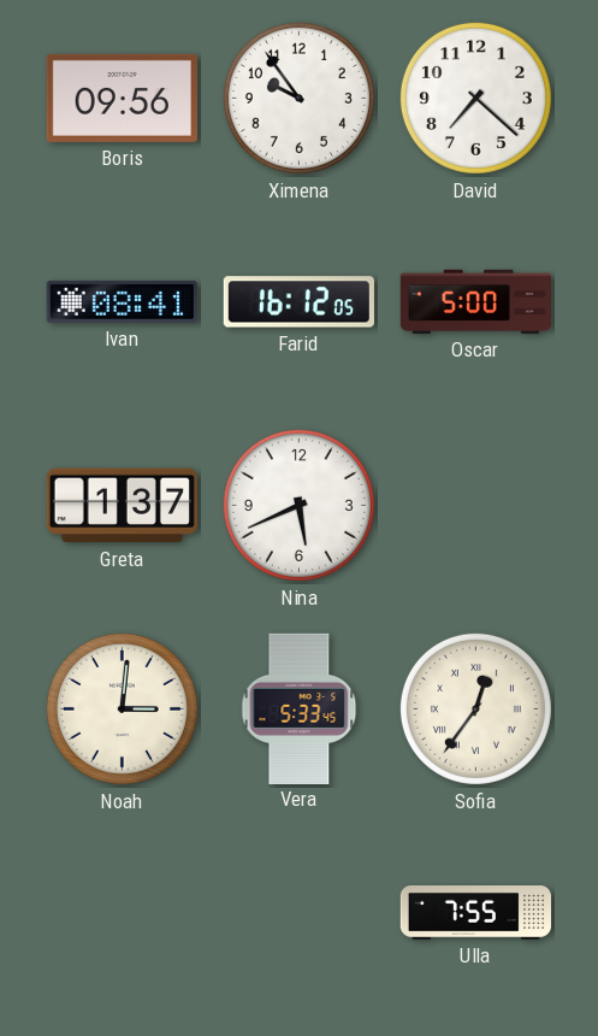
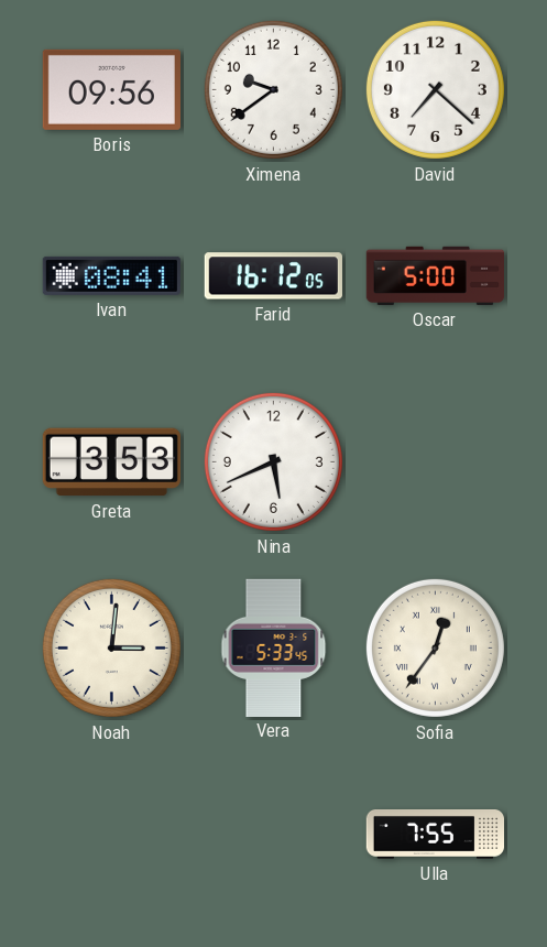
Ximena: 9:54 -> 9:39 (273, 89)
Greta: 1:37 -> 3:53 (111, 462)
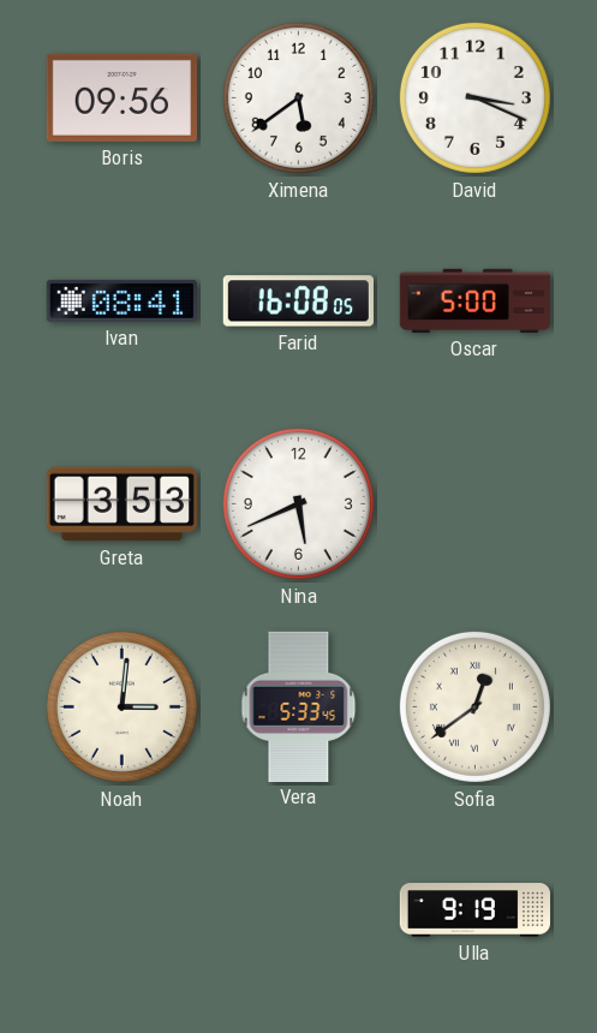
Ximena: 9:39 -> 5:39 (298, 97)
David: 7:22 -> 3:19 (474, 97)
Farid: 16:12 -> 16:08 (298, 301)
Sofia: 12:36 -> 12:39 (474, 706)
Ulla: 7:55 -> 9:19 (474, 910)
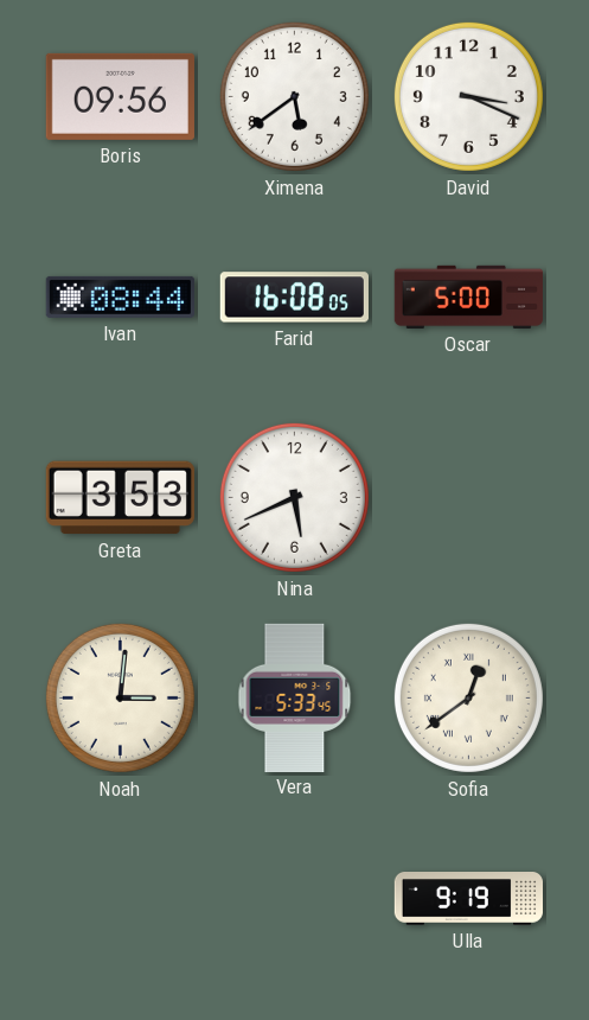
Ivan: 08:41 -> 08:44 (120, 297)
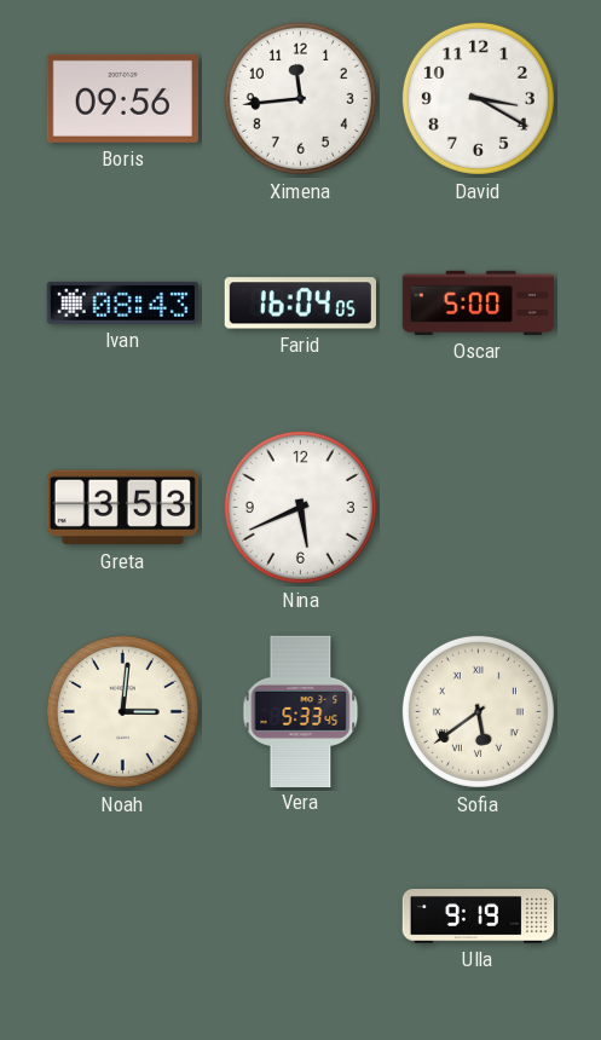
Ximena: 5:39 -> 11:44 (300, 98)
David: 3:19 -> 3:20 (478, 98)
Ivan: 08:44 -> 08:43 (122, 302)
Farid: 16:08 -> 16:04 (300, 304)
Sofia: 12:39 -> 5:39 (478, 711)
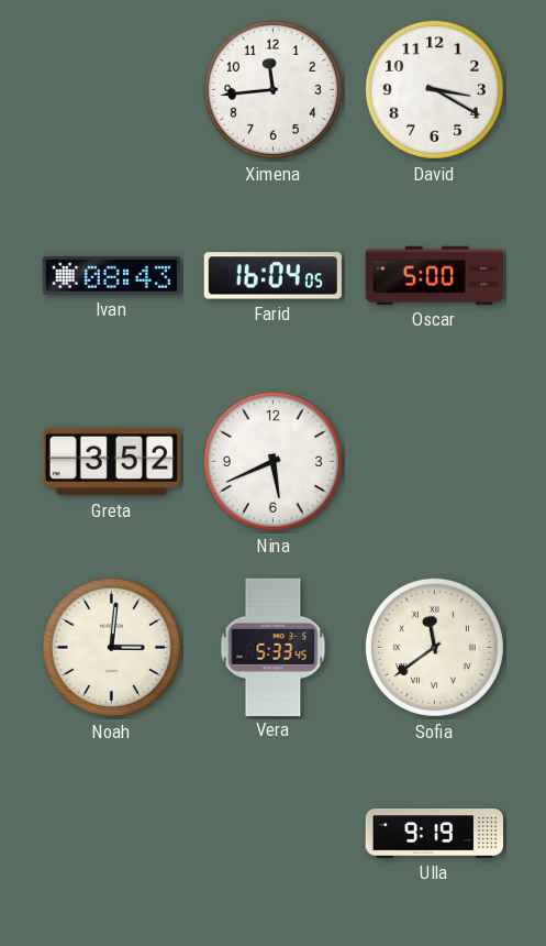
Boris: 09:56 -> none (122, 98)
Greta: 3:53 -> 3:52 (111, 462)
Sofia: 5:39 -> 11:39 (434, 647)
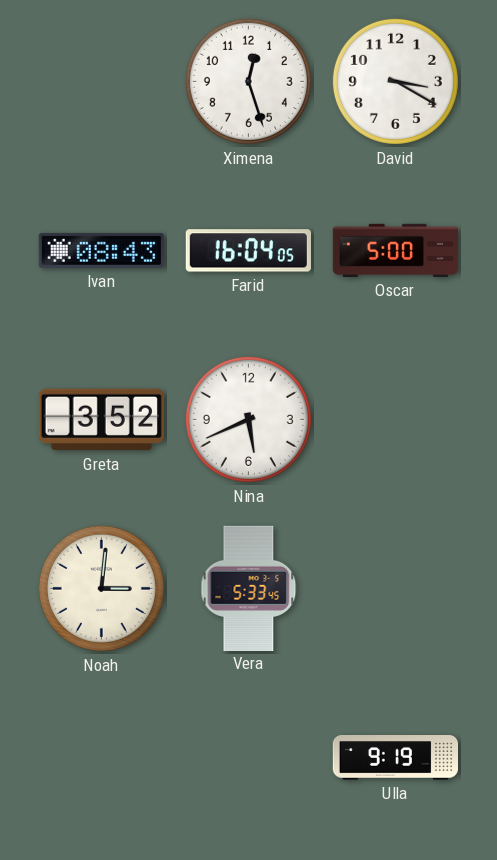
Ximena: 11:44 -> 12:27 (248, 81)
Sofia: 11:39 -> none (434, 647)
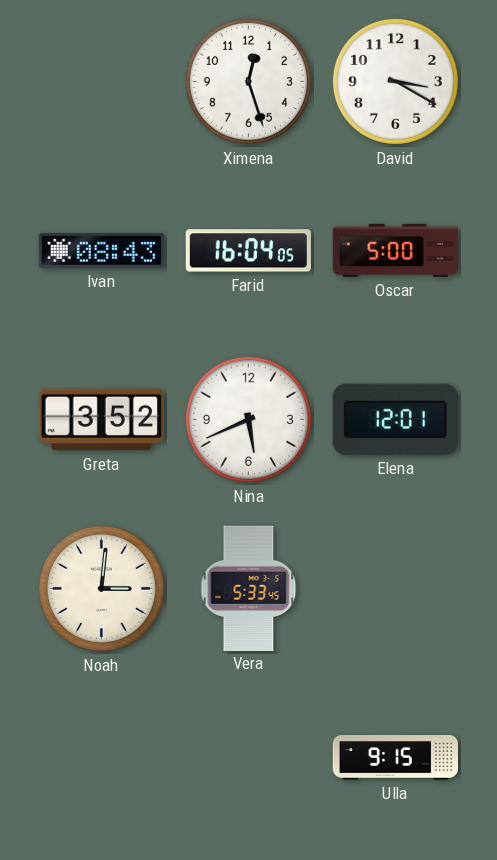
Elena: none -> 12:01 (395, 419)
Ulla: 9:19 -> 9:15 (395, 758)
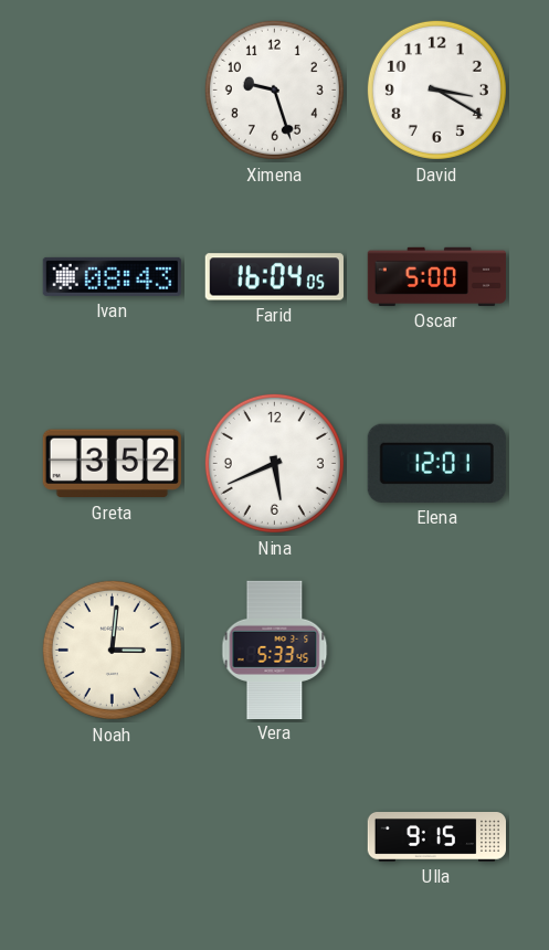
Ximena: 12:27 -> 9:27 (274, 89)
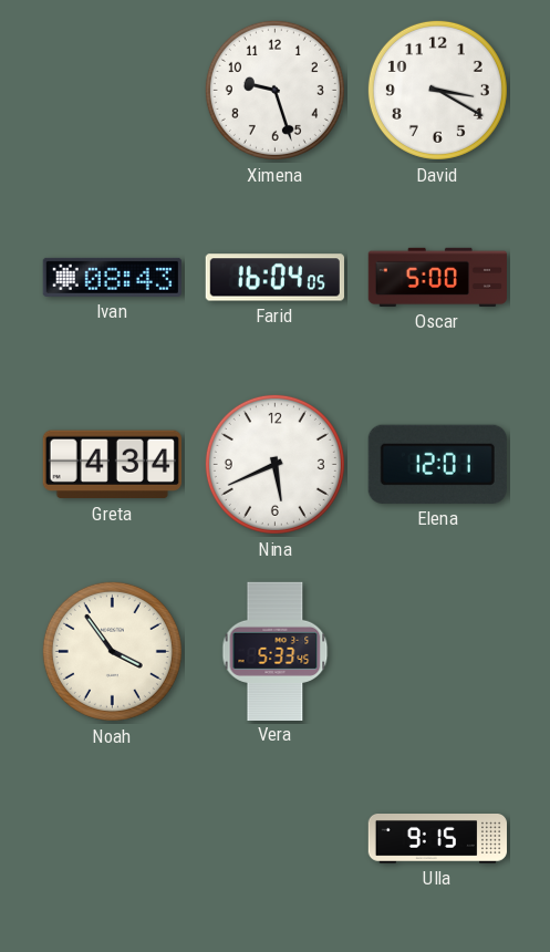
Greta: 3:52 -> 4:34 (112, 465)
Noah: 3:01 -> 3:54 (112, 651)
